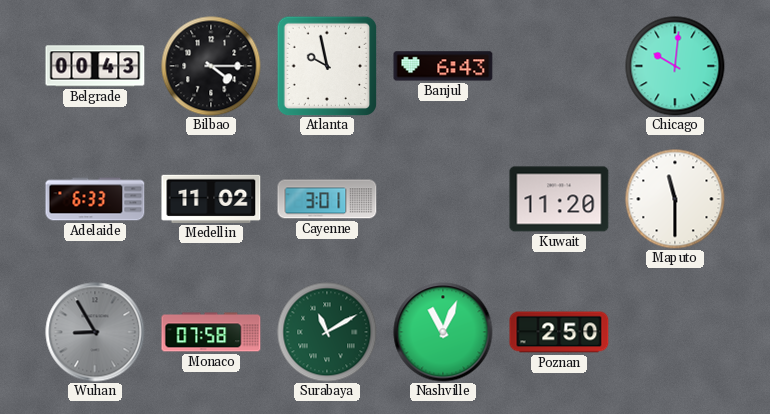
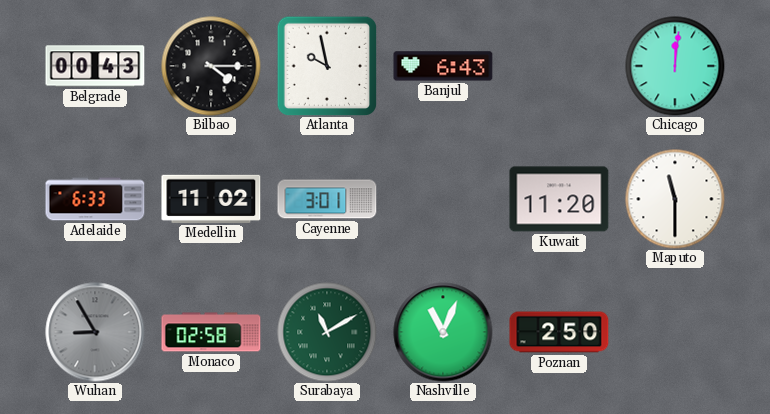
Chicago: 10:01 -> 12:01 (675, 66)
Monaco: 07:58 -> 02:58 (211, 332)
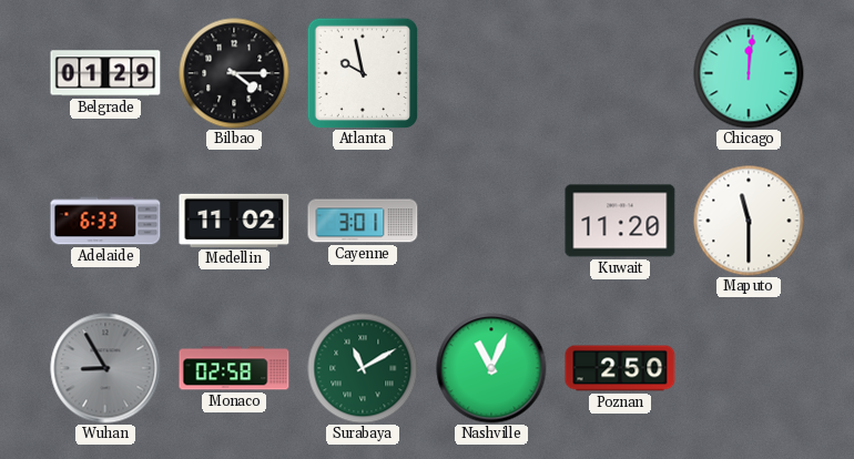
Belgrade: 00:43 -> 01:29 (105, 73)
Banjul: 6:43 -> none (443, 66)
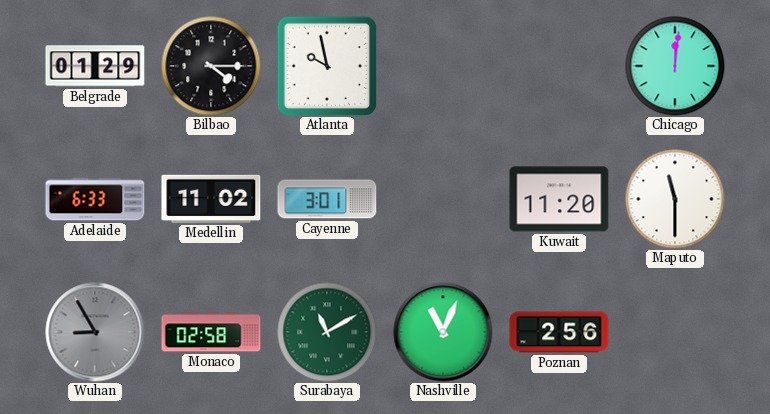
Poznan: 2:50 -> 2:56 (559, 332)
